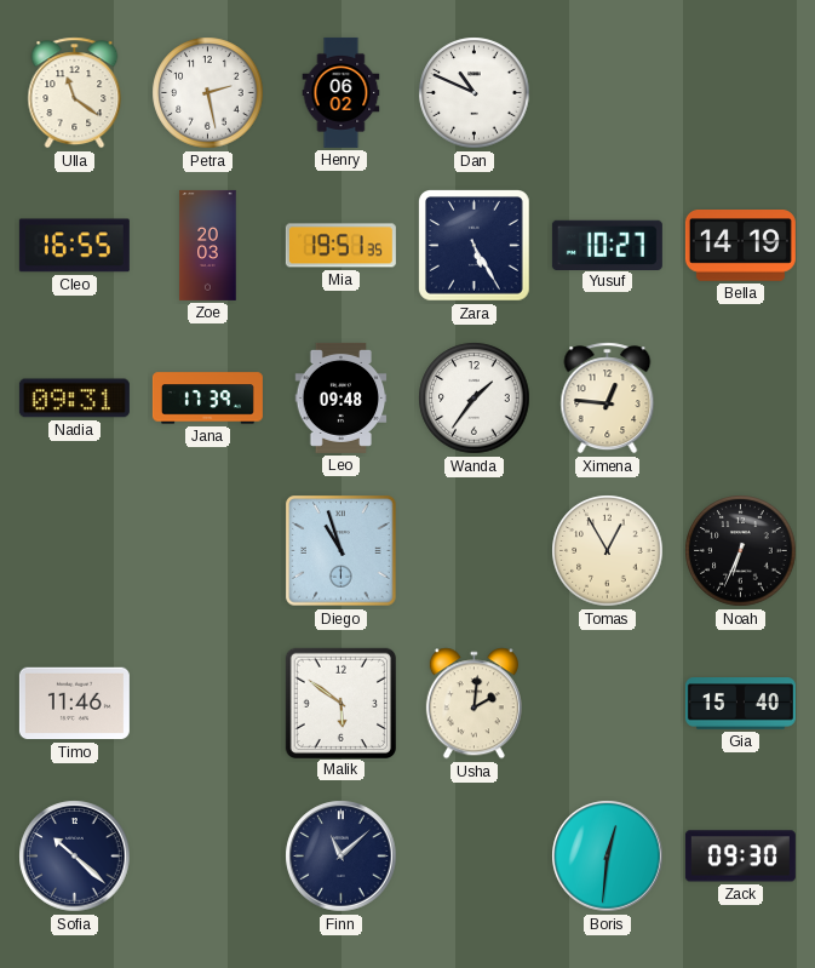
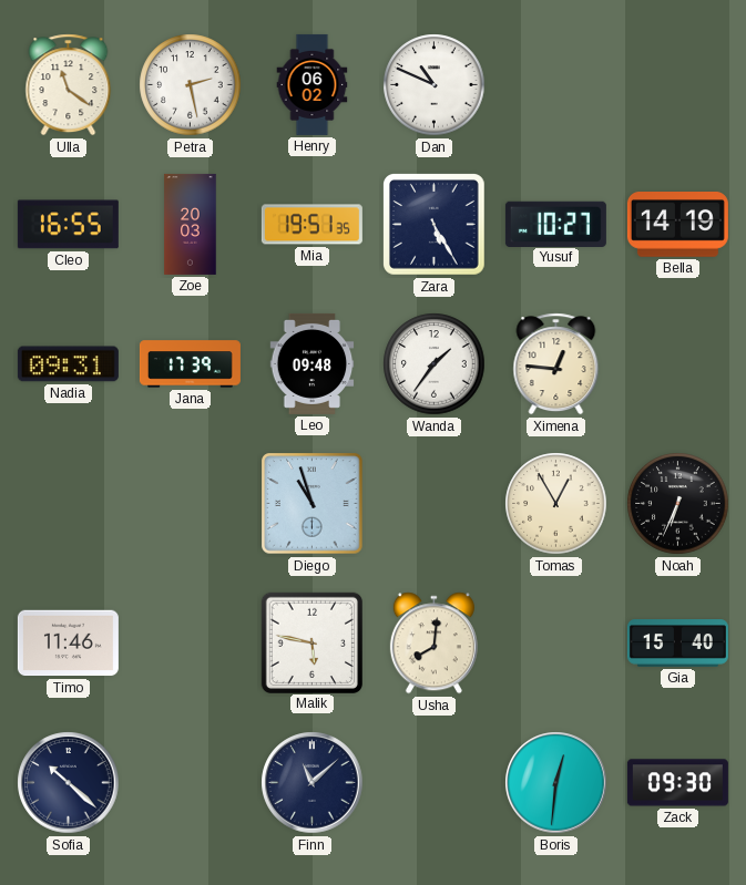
Malik: 5:51 -> 5:47 (311, 642)
Usha: 2:01 -> 8:01 (433, 644)
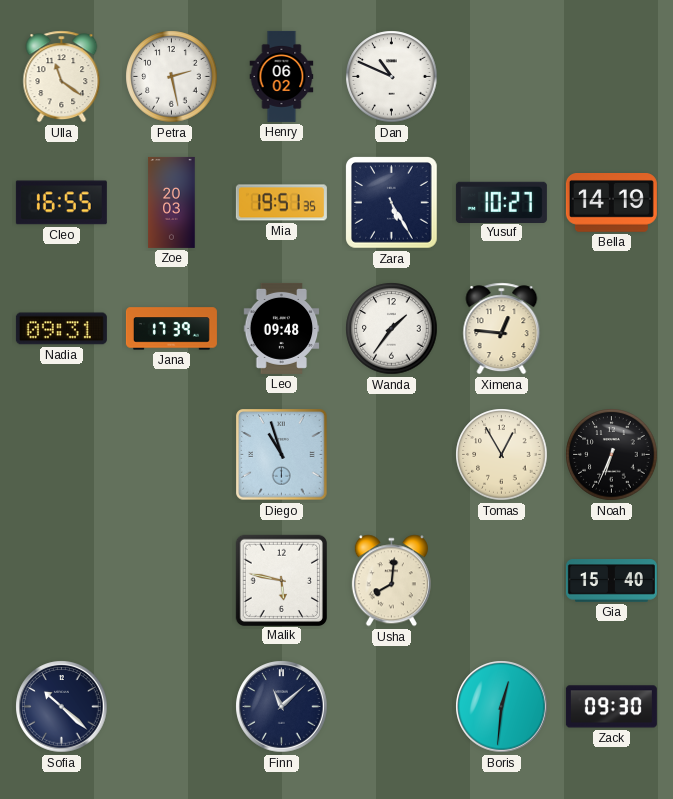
Timo: 11:46 -> none (68, 644)
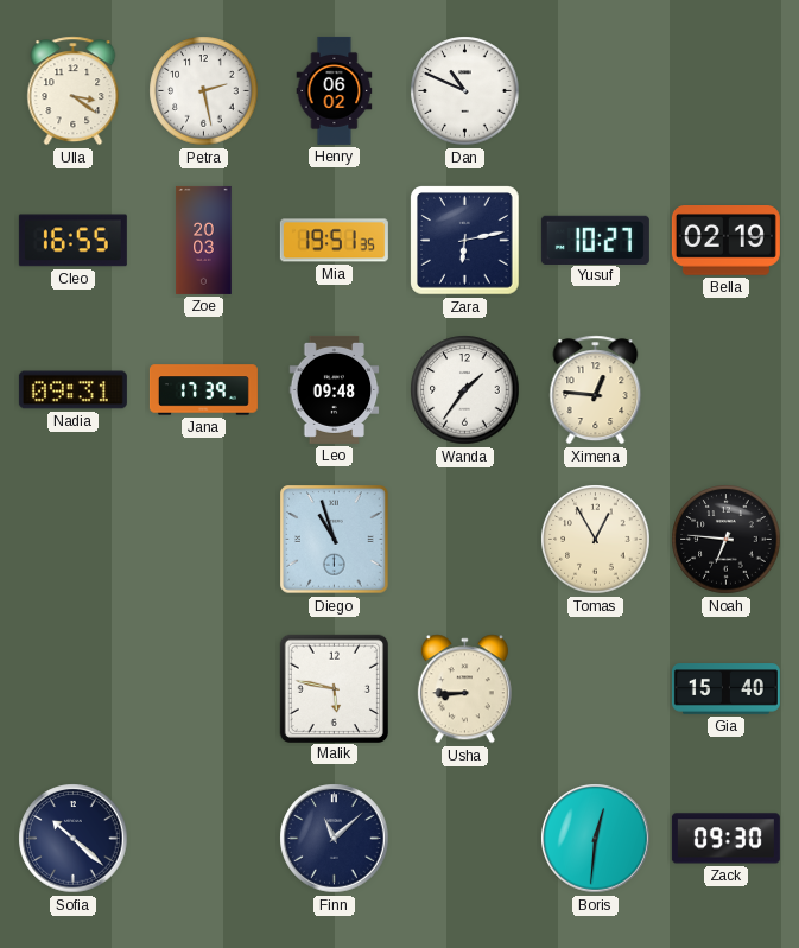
Ulla: 11:21 -> 3:21 (74, 91)
Zara: 5:25 -> 6:13 (465, 241)
Bella: 14:19 -> 02:19 (725, 241)
Noah: 6:34 -> 6:46 (727, 540)
Usha: 8:01 -> 8:45 (464, 689)
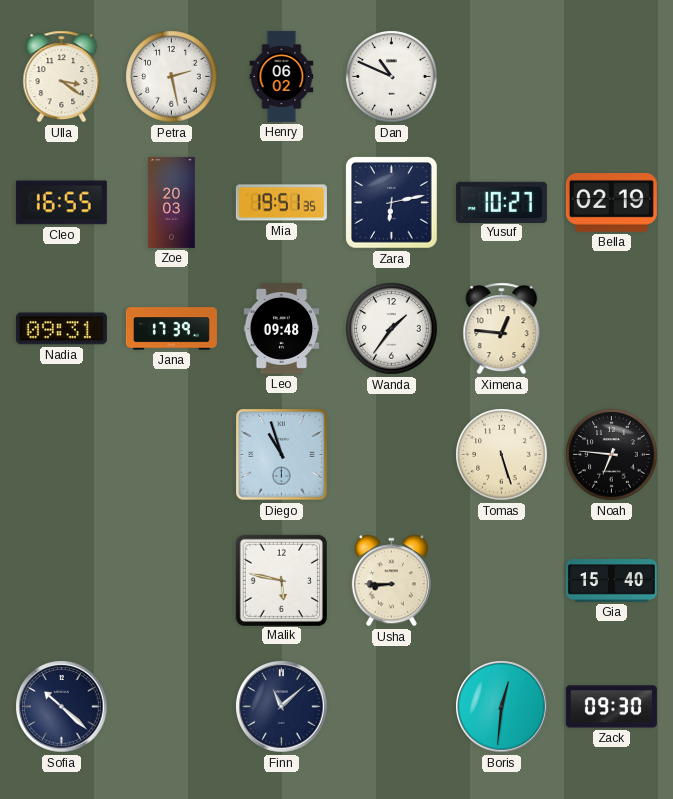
Tomas: 12:55 -> 5:27 (502, 455)
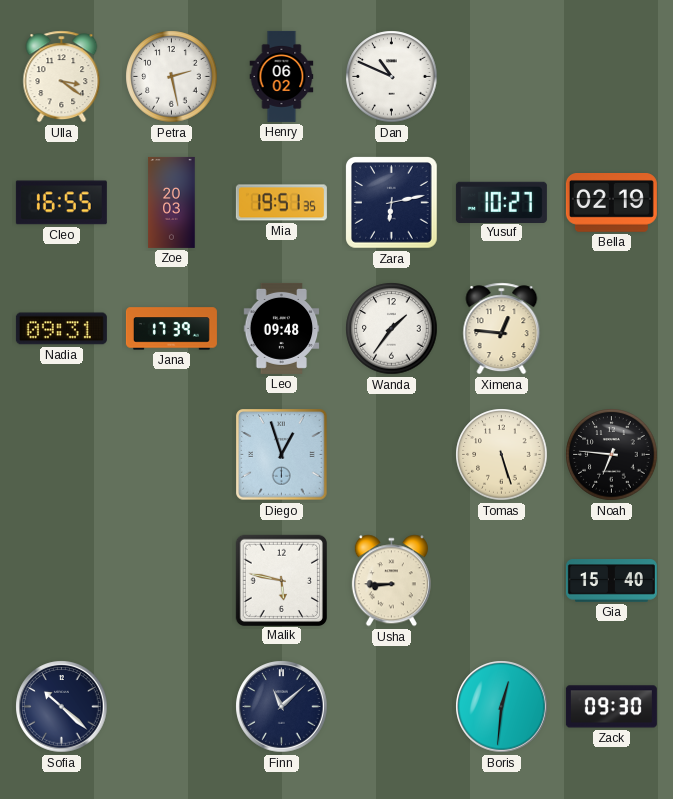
Diego: 10:57 -> 12:57 (282, 455)
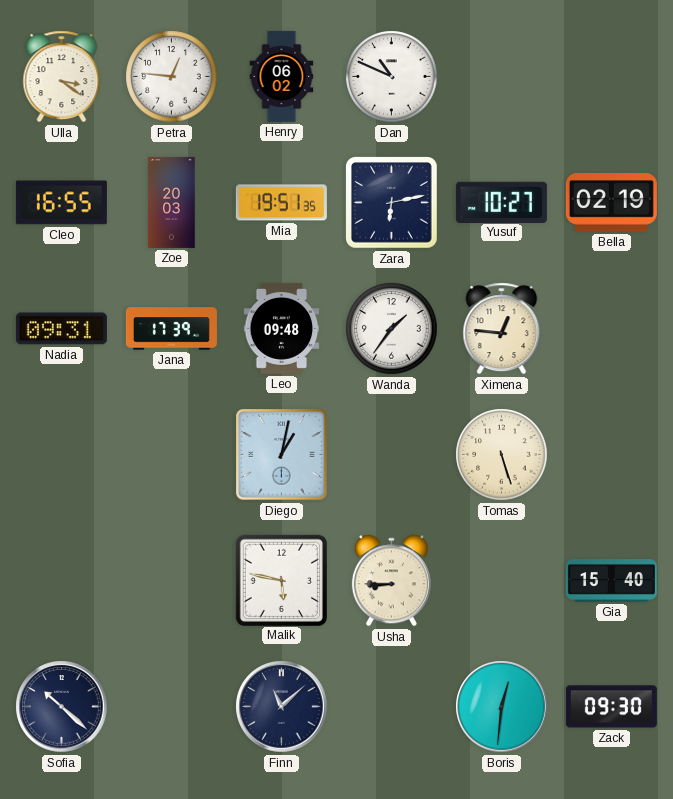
Petra: 2:28 -> 12:46 (172, 77)
Diego: 12:57 -> 1:02 (282, 455)
Noah: 6:46 -> none (612, 455)
